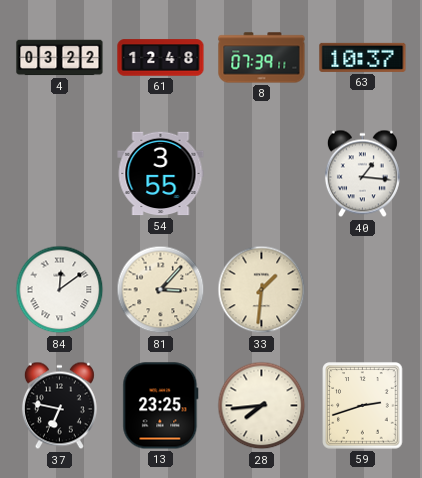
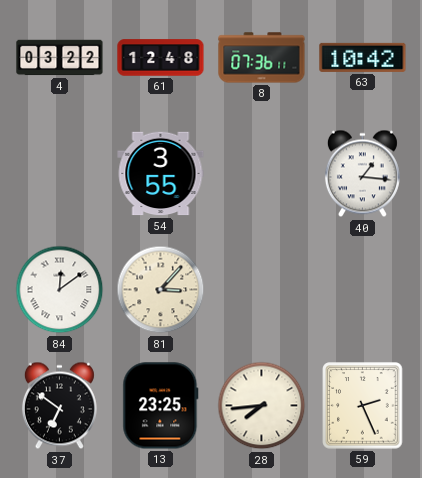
8: 07:39 -> 07:36 (262, 58)
63: 10:37 -> 10:42 (363, 57)
33: 1:31 -> none (262, 290)
37: 6:47 -> 6:51 (59, 406)
59: 2:42 -> 2:26 (363, 406)
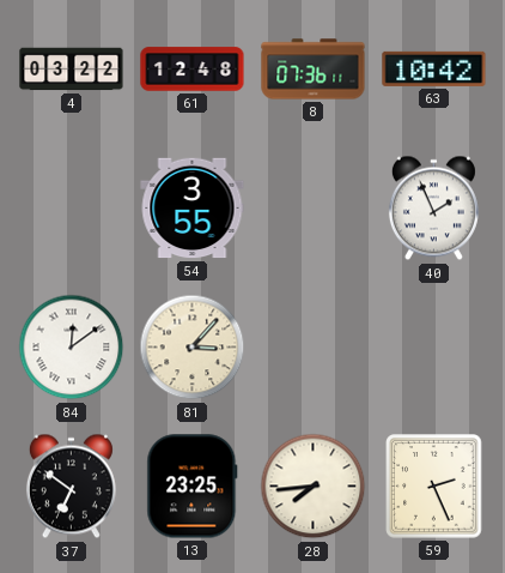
40: 1:16 -> 1:56 (433, 209)
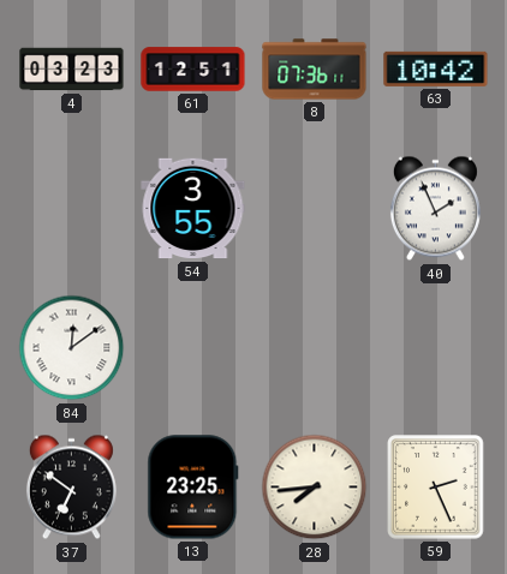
4: 03:22 -> 03:23 (72, 70)
61: 12:48 -> 12:51 (193, 70)
81: 3:07 -> none (193, 348)
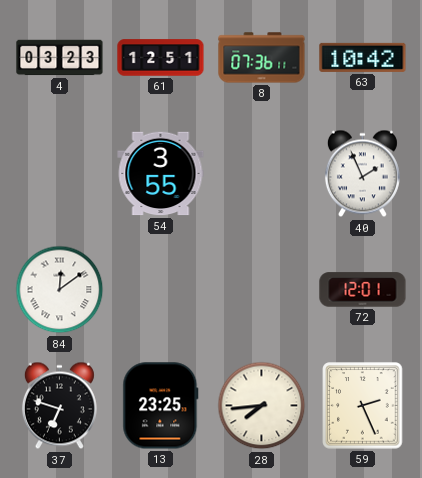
72: none -> 12:01 (363, 290)
37: 6:51 -> 6:48 (59, 406)
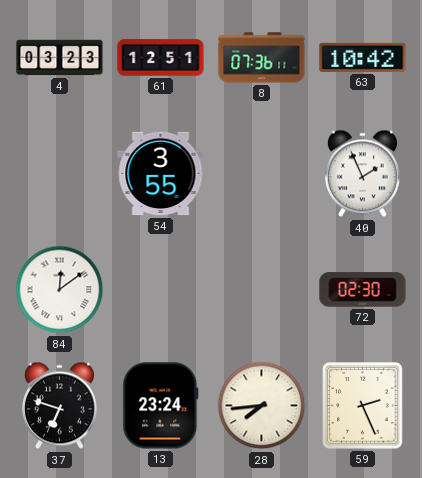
72: 12:01 -> 02:30 (363, 290)
13: 23:25 -> 23:24 (161, 406)
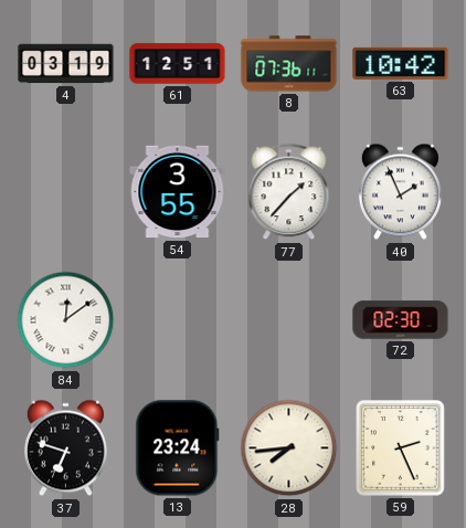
4: 03:23 -> 03:19 (66, 64)
77: none -> 1:37 (289, 192)
